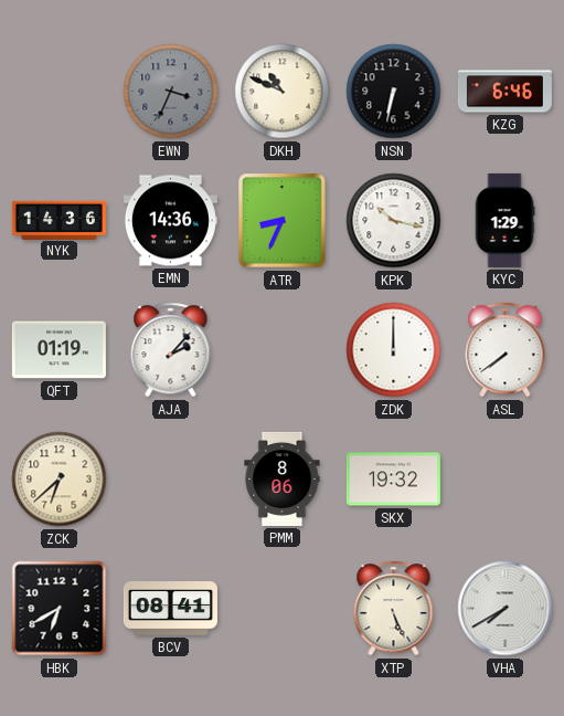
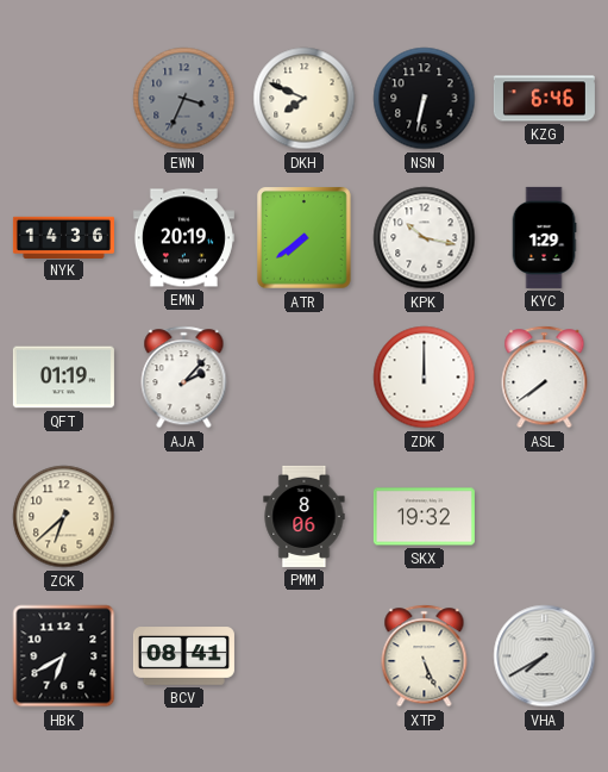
DKH: 10:49 -> 7:49 (305, 99)
EMN: 14:36 -> 20:19 (183, 238)
ATR: 8:34 -> 7:39 (305, 238)
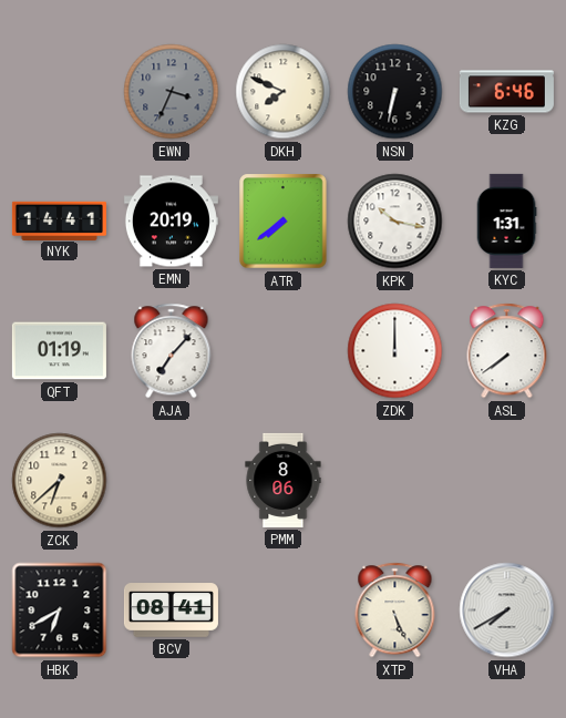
NYK: 14:36 -> 14:41 (59, 220)
KYC: 1:29 -> 1:31 (506, 220)
AJA: 2:07 -> 7:07 (172, 351)
SKX: 19:32 -> none (424, 517)
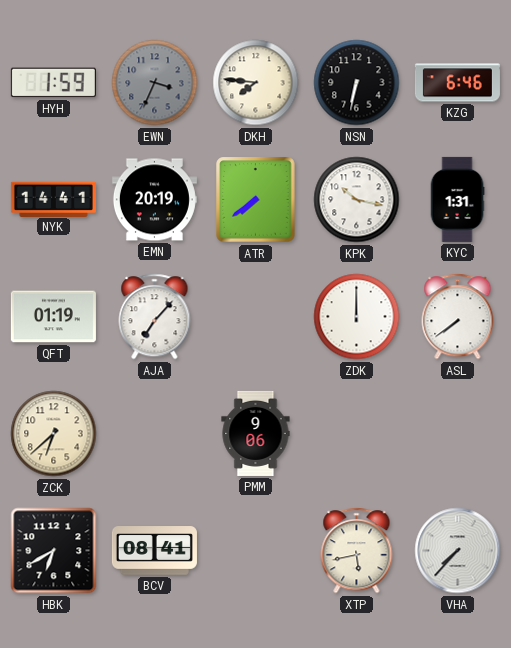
HYH: none -> 1:59 (53, 83)
DKH: 7:49 -> 7:46 (256, 83)
PMM: 8:06 -> 9:06 (256, 433)
XTP: 5:26 -> 5:43 (357, 551)
VHA: 7:40 -> 7:37 (458, 551)
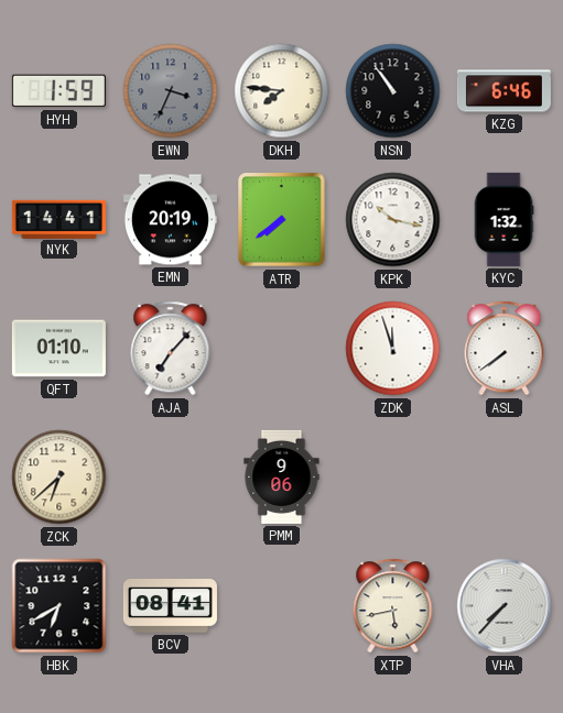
NSN: 6:32 -> 10:54 (393, 91)
KYC: 1:31 -> 1:32 (504, 219)
QFT: 01:19 -> 01:10 (58, 349)
ZDK: 12:00 -> 11:57 (393, 349)
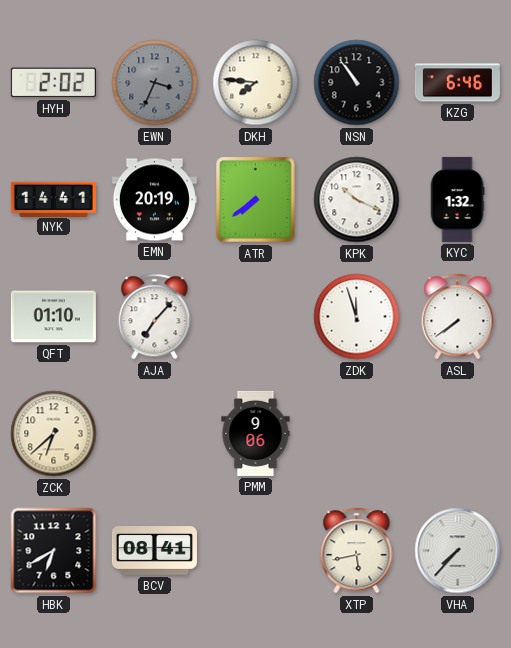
HYH: 1:59 -> 2:02 (53, 83)
KPK: 10:17 -> 10:19 (357, 200)
